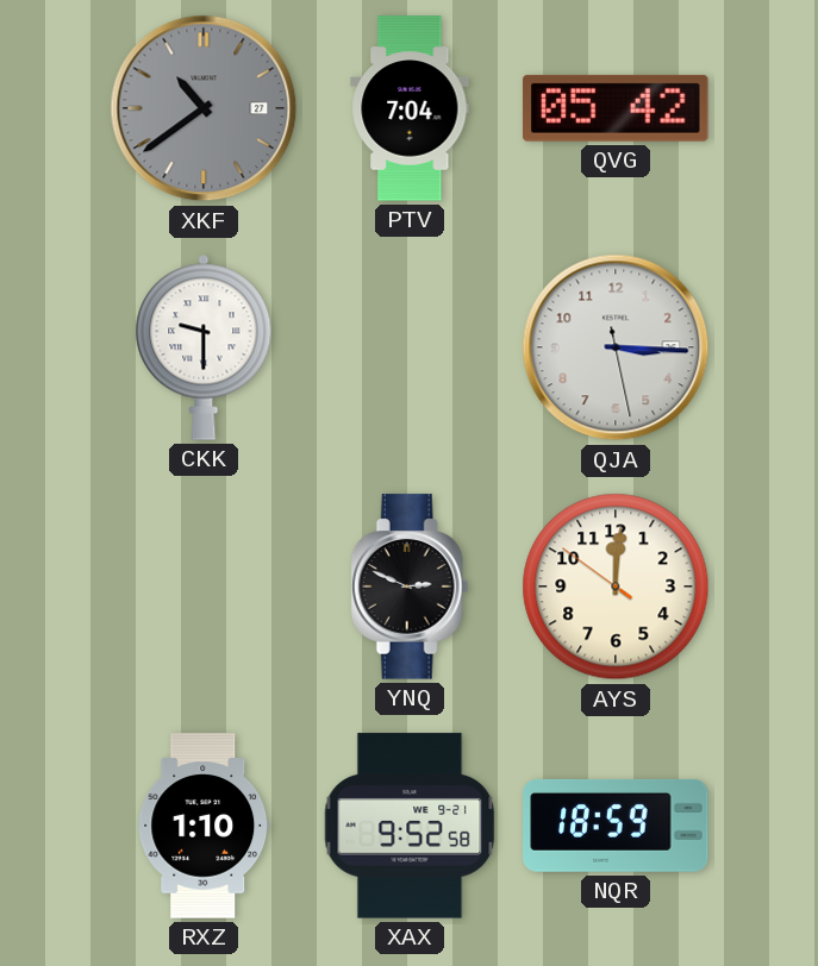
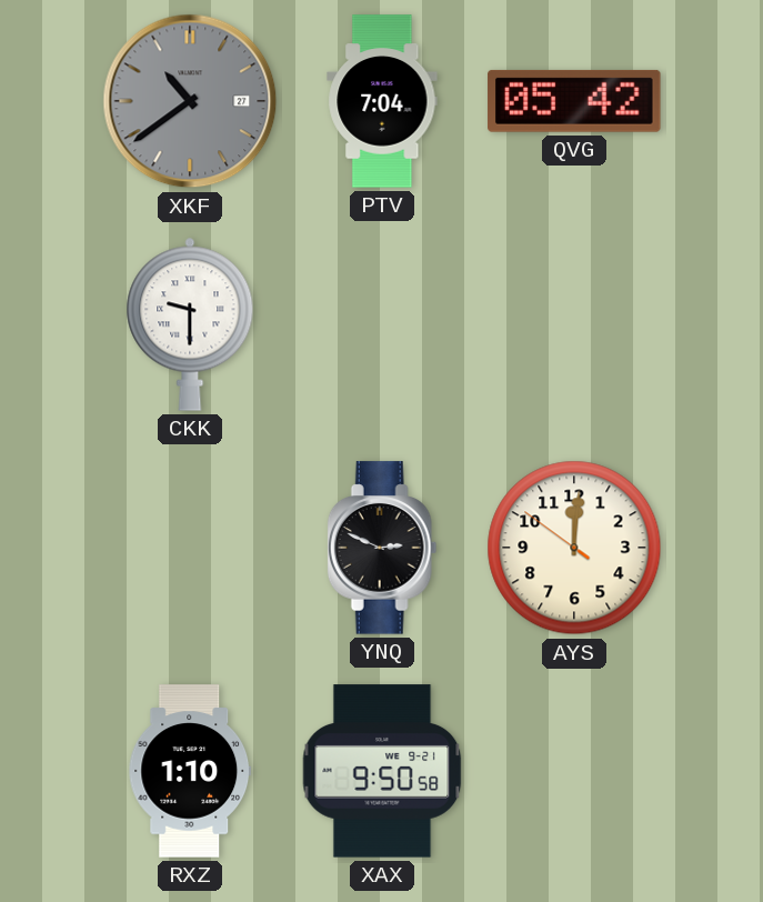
QJA: 3:15 -> none (616, 347)
XAX: 9:52 -> 9:50 (382, 771)
NQR: 18:59 -> none (616, 826)
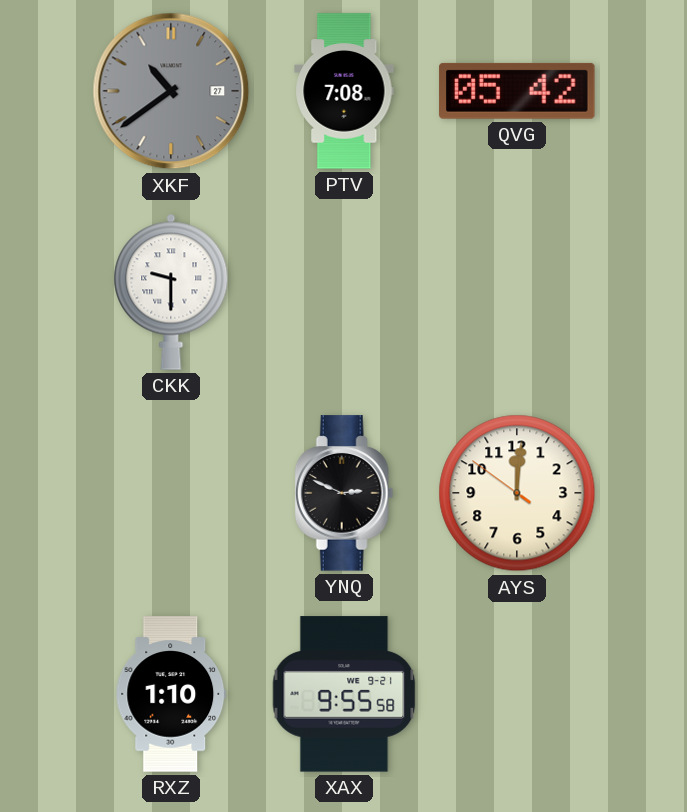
PTV: 7:04 -> 7:08 (344, 91)
XAX: 9:50 -> 9:55 (344, 694)
